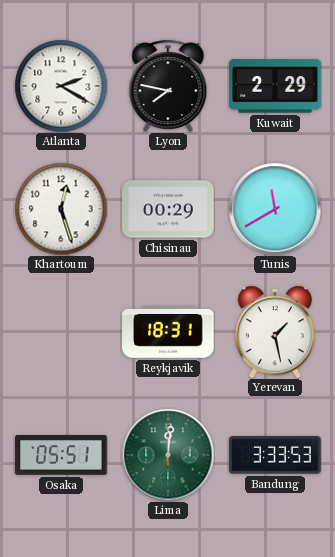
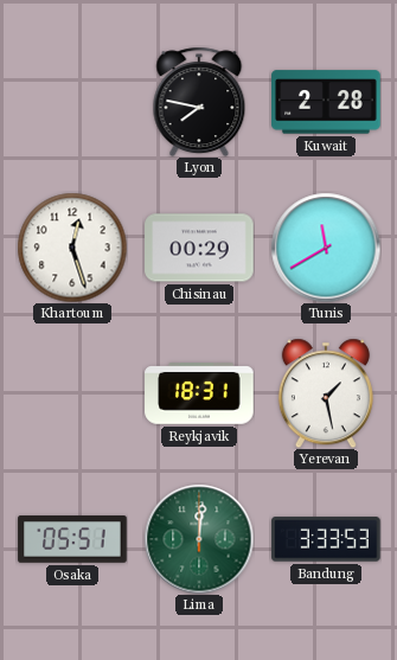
Atlanta: 2:20 -> none (61, 86)
Kuwait: 2:29 -> 2:28 (326, 102)
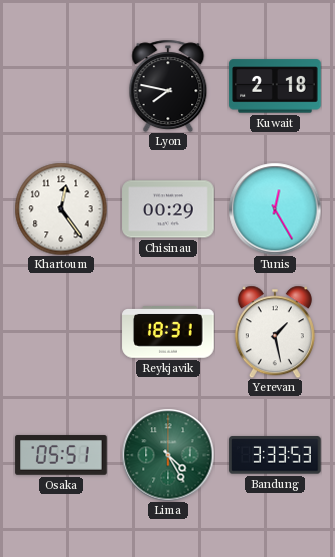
Kuwait: 2:28 -> 2:18 (275, 86)
Khartoum: 12:27 -> 12:24 (61, 209)
Tunis: 11:40 -> 12:25 (275, 209)
Lima: 12:01 -> 4:25 (168, 455)
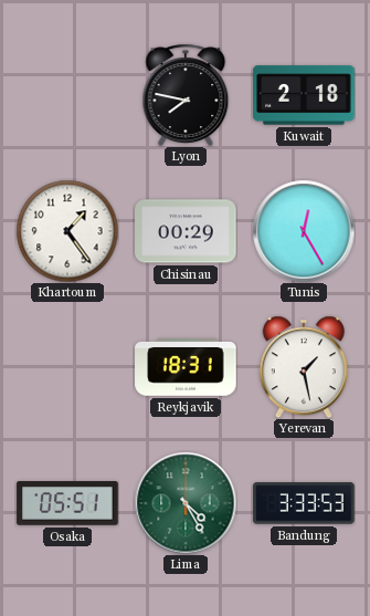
Khartoum: 12:24 -> 1:24 (67, 231)
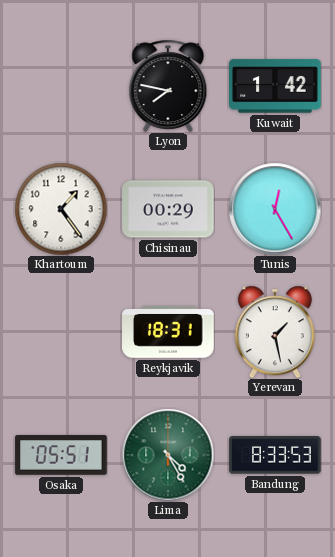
Kuwait: 2:18 -> 1:42 (275, 86)
Bandung: 3:33 -> 8:33 (275, 455)
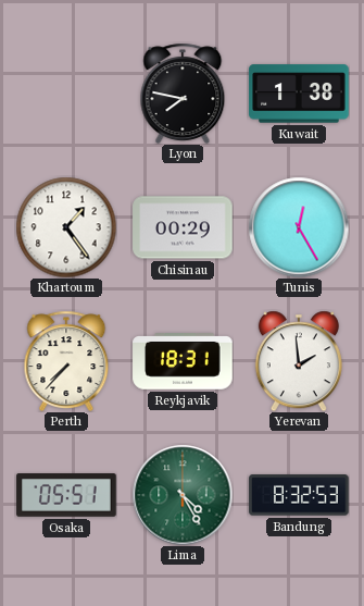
Kuwait: 1:42 -> 1:38 (299, 94)
Perth: none -> 7:37 (66, 361)
Yerevan: 1:28 -> 1:59 (299, 361)
Bandung: 8:33 -> 8:32 (299, 495)
